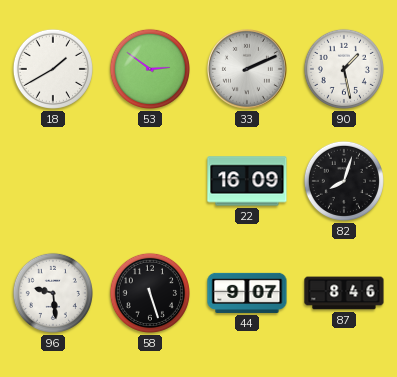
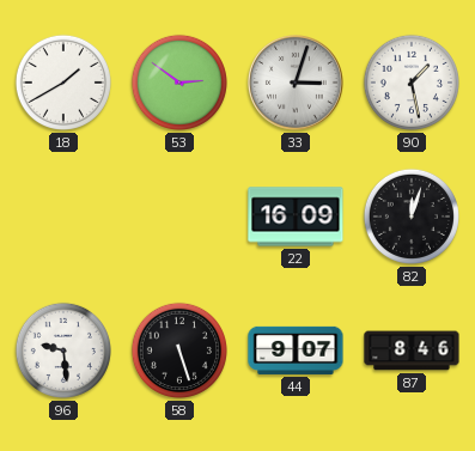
33: 2:11 -> 3:03 (296, 83)
82: 8:03 -> 12:03 (412, 217)
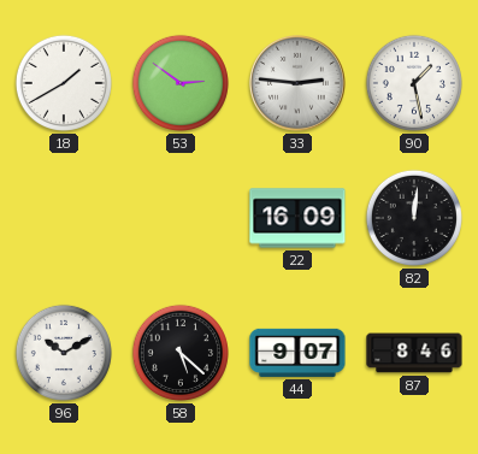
33: 3:03 -> 2:46 (297, 83)
82: 12:03 -> 12:01 (414, 218)
96: 9:29 -> 10:10 (64, 353)
58: 5:27 -> 5:22 (181, 353)
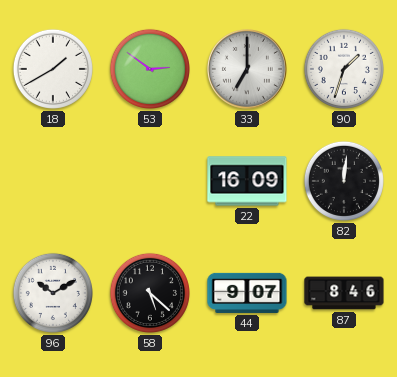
33: 2:46 -> 7:00 (247, 69)
90: 1:28 -> 1:33 (344, 69)
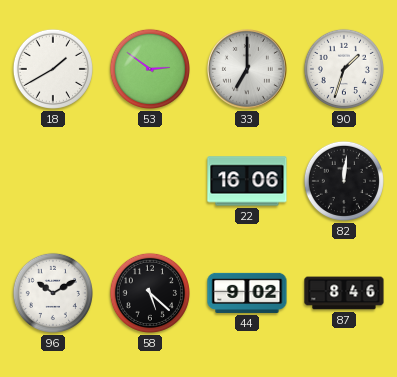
22: 16:09 -> 16:06 (247, 181)
44: 9:07 -> 9:02 (247, 293)
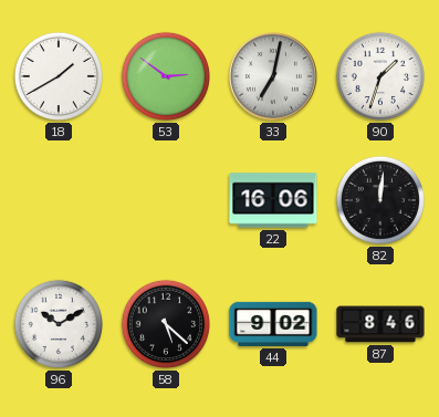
33: 7:00 -> 7:02 (273, 76)
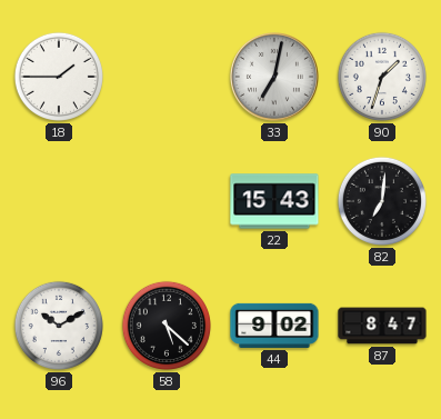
18: 1:40 -> 1:45 (59, 77)
53: 2:51 -> none (166, 76)
22: 16:06 -> 15:43 (274, 201)
82: 12:01 -> 7:01 (382, 201)
87: 8:46 -> 8:47 (382, 326)
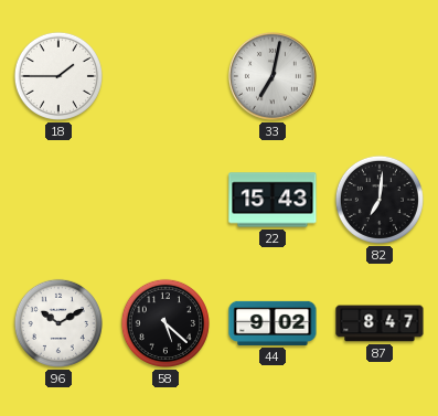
90: 1:33 -> none (382, 77)
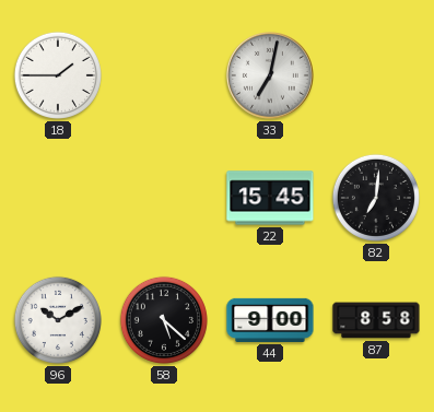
22: 15:43 -> 15:45 (270, 198)
44: 9:02 -> 9:00 (270, 320)
87: 8:47 -> 8:58 (376, 320)
